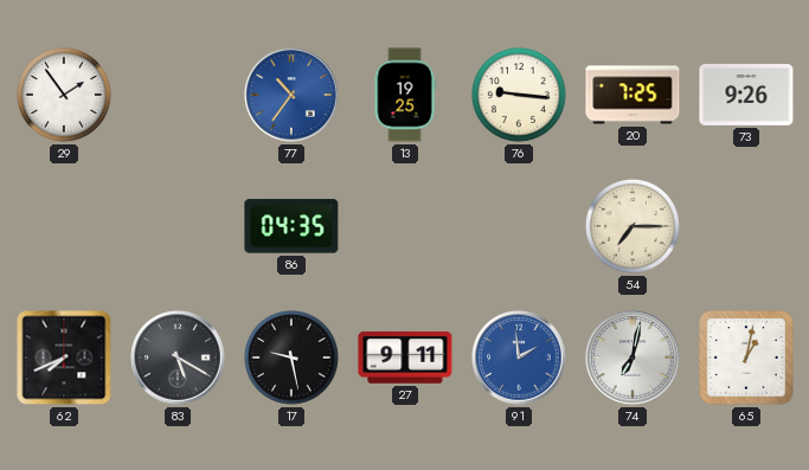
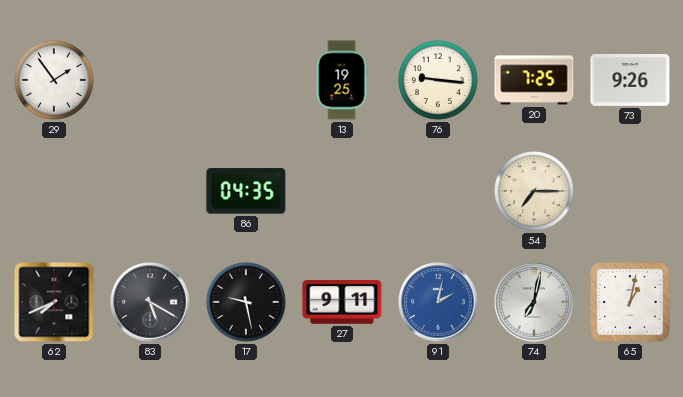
77: 10:36 -> none (291, 95)
91: 1:59 -> 2:02 (438, 302)
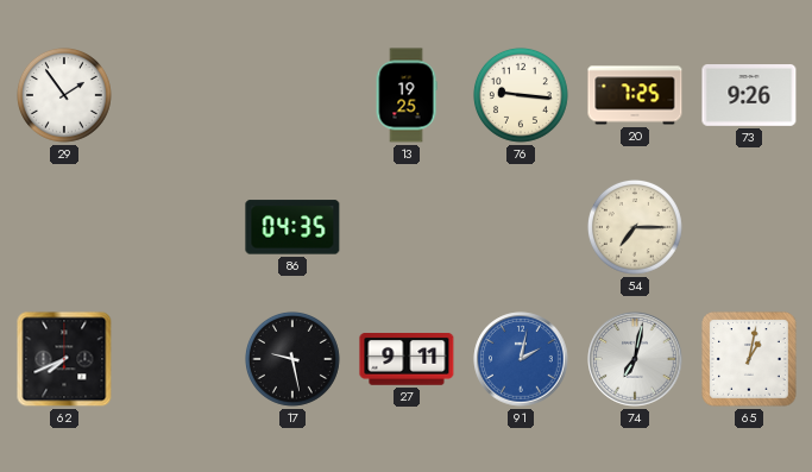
83: 5:20 -> none (150, 302)
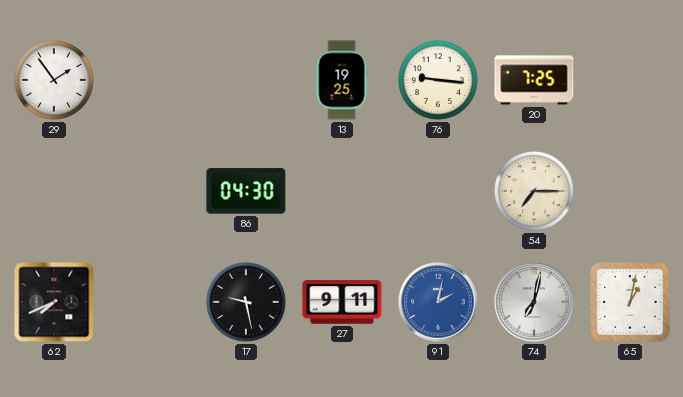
73: 9:26 -> none (749, 96)
86: 04:35 -> 04:30 (246, 191)
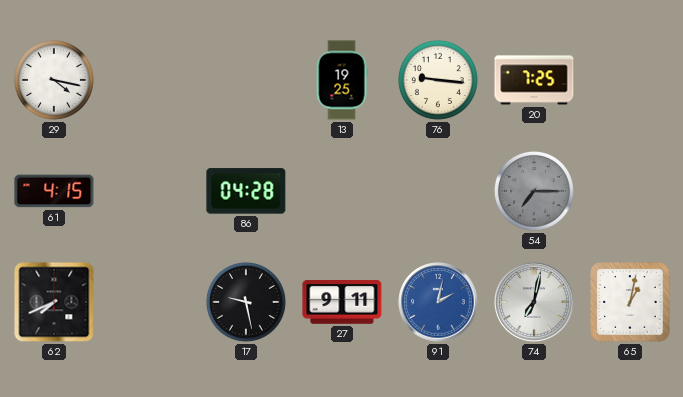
29: 1:54 -> 4:17 (54, 80)
61: none -> 4:15 (54, 191)
86: 04:30 -> 04:28 (246, 191)
54 dial: cream -> grey (534, 191)
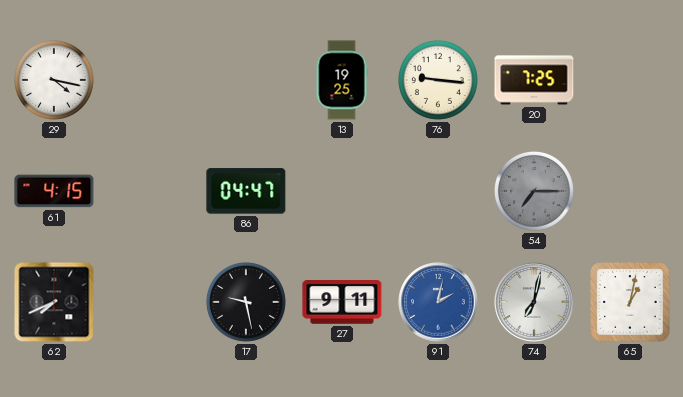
86: 04:28 -> 04:47 (246, 191)
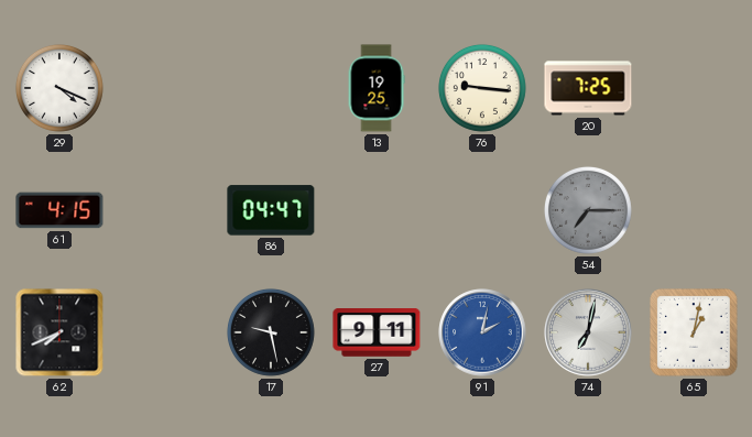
29: 4:17 -> 4:19 (59, 88)
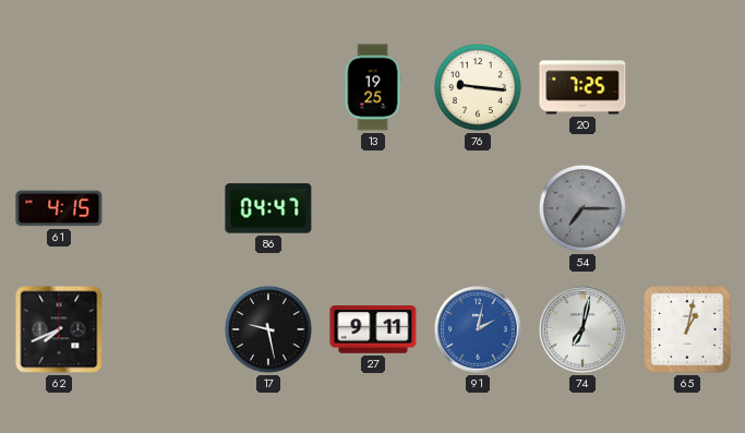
29: 4:19 -> none (59, 88)
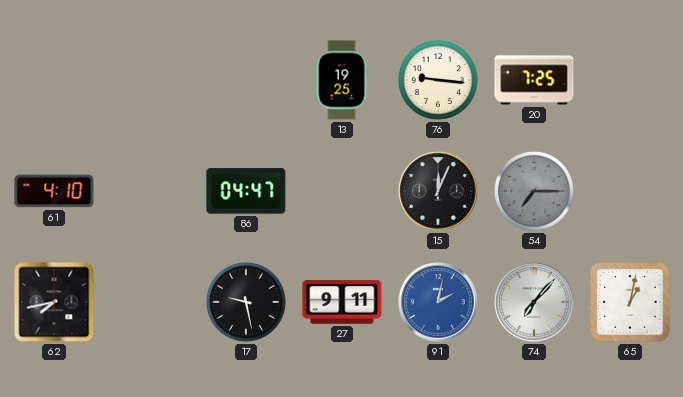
61: 4:15 -> 4:10 (54, 191)
15: none -> 12:04 (438, 191)
62: 7:41 -> 7:43 (54, 302)
74: 7:02 -> 7:07 (534, 302)
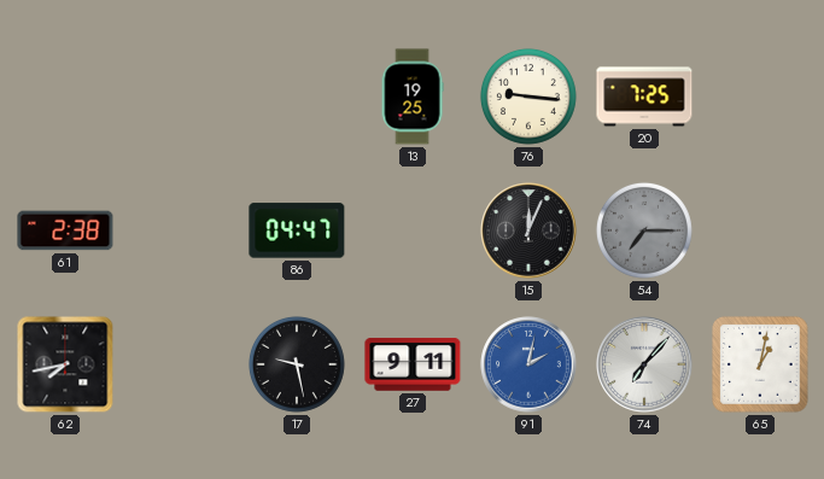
61: 4:10 -> 2:38 (65, 230)
